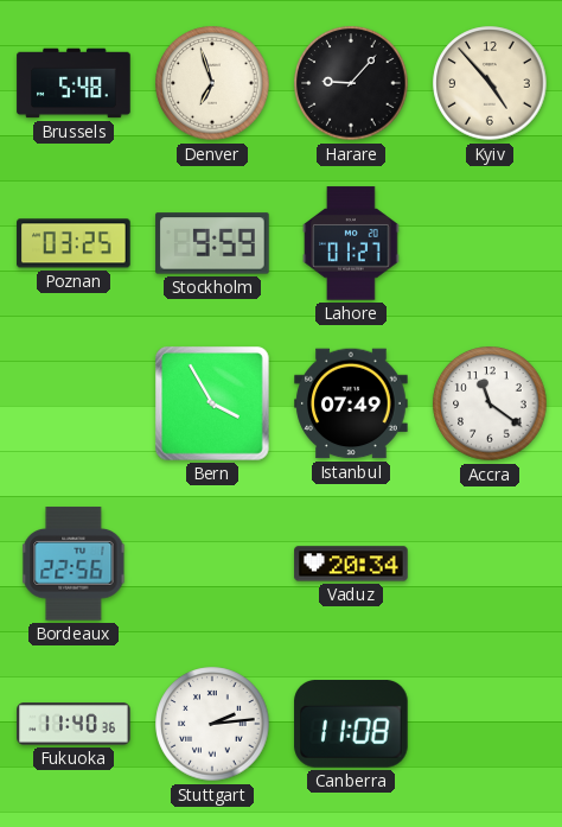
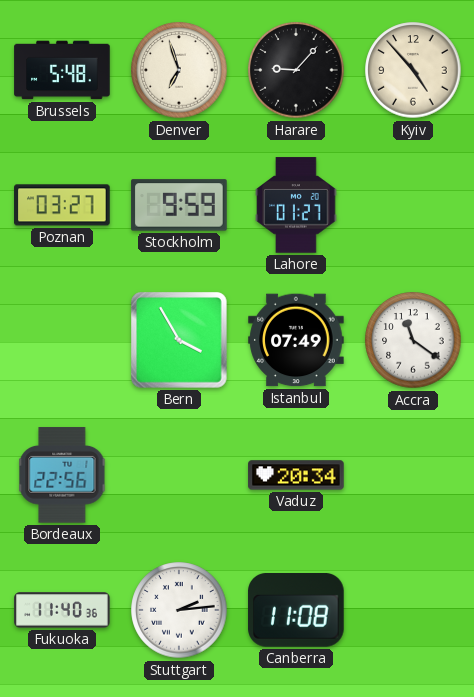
Poznan: 03:25 -> 03:27 (62, 205)
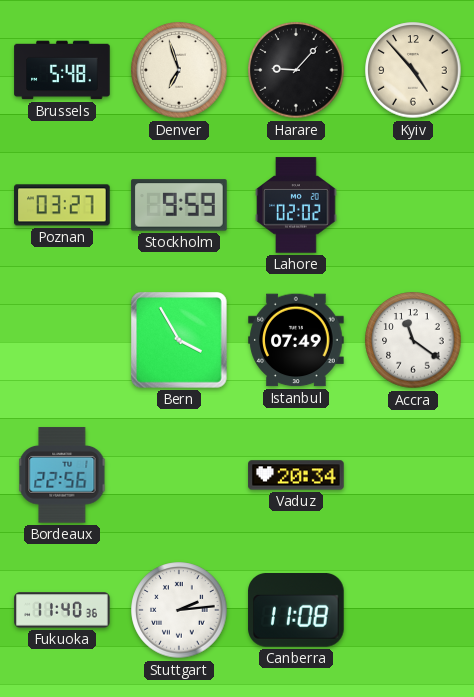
Lahore: 01:27 -> 02:02 (296, 205)
